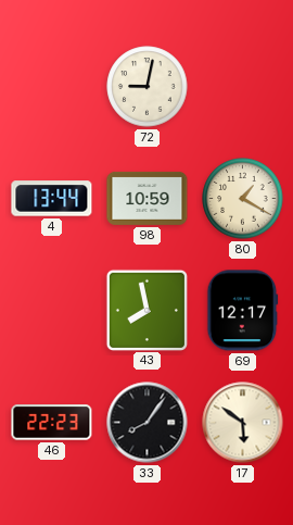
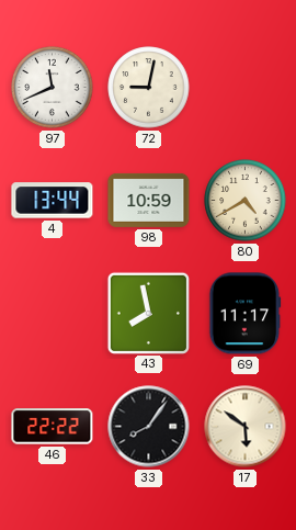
97: none -> 11:41 (53, 88)
80: 1:20 -> 4:40 (246, 201)
69: 12:17 -> 11:17 (246, 314)
46: 22:23 -> 22:22 (53, 427)
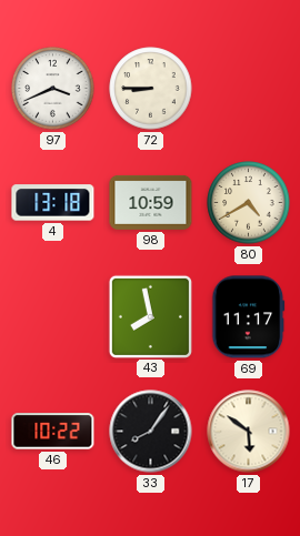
97: 11:41 -> 3:41 (53, 89)
72: 9:02 -> 8:45 (151, 89)
4: 13:44 -> 13:18 (53, 203)
46: 22:22 -> 10:22 (53, 432)
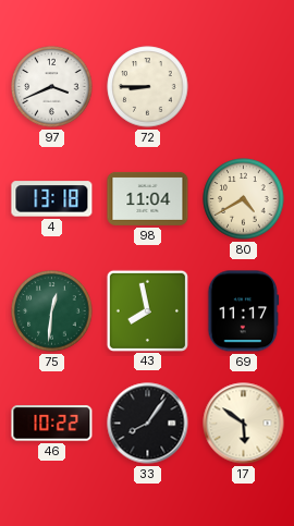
98: 10:59 -> 11:04 (148, 198)
75: none -> 12:31 (52, 311)
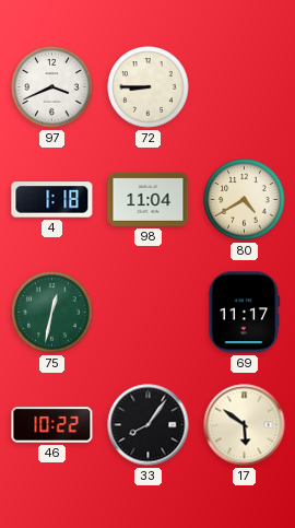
4: 13:18 -> 1:18 (52, 200)
75: 12:31 -> 12:32 (52, 313)
43: 7:58 -> none (147, 310)
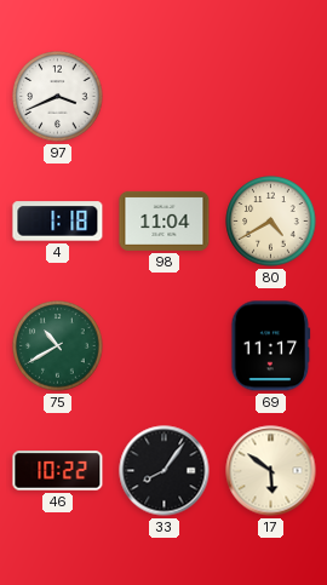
72: 8:45 -> none (149, 87)
75: 12:32 -> 10:40 (58, 346)
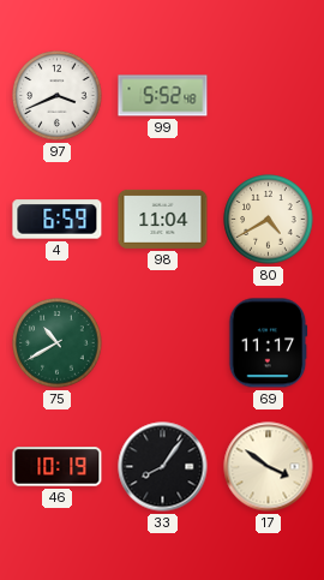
99: none -> 5:52 (163, 96)
4: 1:18 -> 6:59 (58, 220)
46: 10:22 -> 10:19 (58, 467)
17: 5:51 -> 3:51 (269, 467)
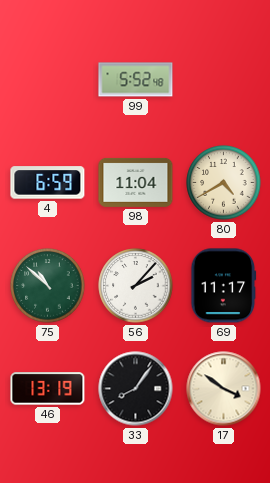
97: 3:41 -> none (58, 96)
75: 10:40 -> 10:52 (48, 286)
56: none -> 2:07 (136, 286)
46: 10:19 -> 13:19 (48, 389)
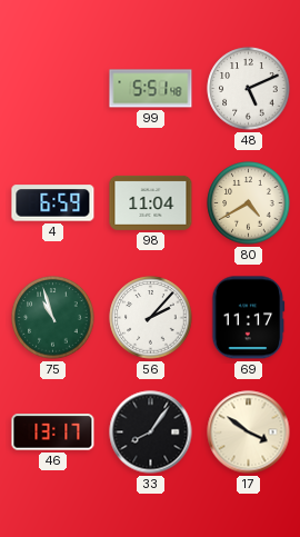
99: 5:52 -> 5:51 (151, 89)
48: none -> 5:11 (249, 89)
75: 10:52 -> 10:57 (53, 318)
46: 13:19 -> 13:17 (53, 432)
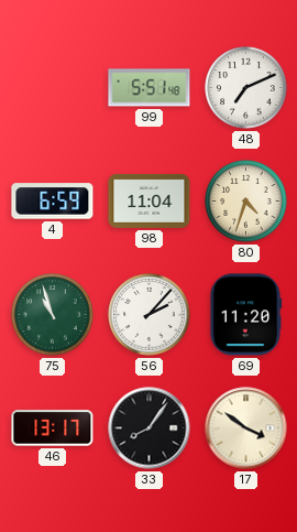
48: 5:11 -> 7:11 (246, 88)
80: 4:40 -> 4:33 (246, 202)
69: 11:17 -> 11:20 (246, 315)
